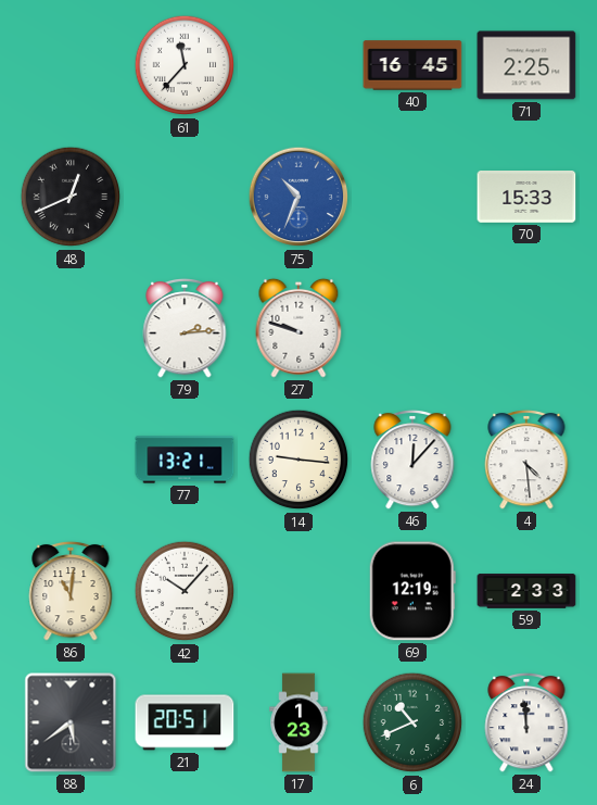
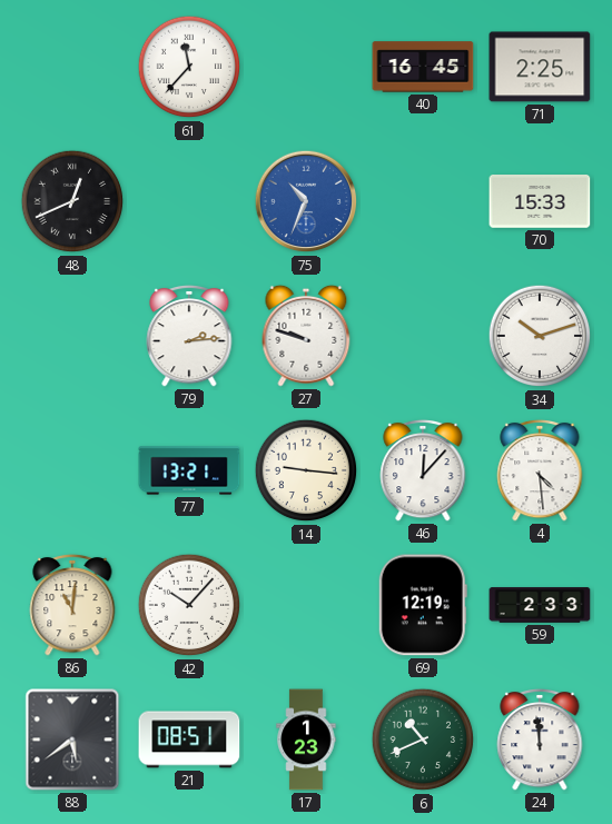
34: none -> 10:12 (540, 336)
21: 20:51 -> 08:51 (189, 739)
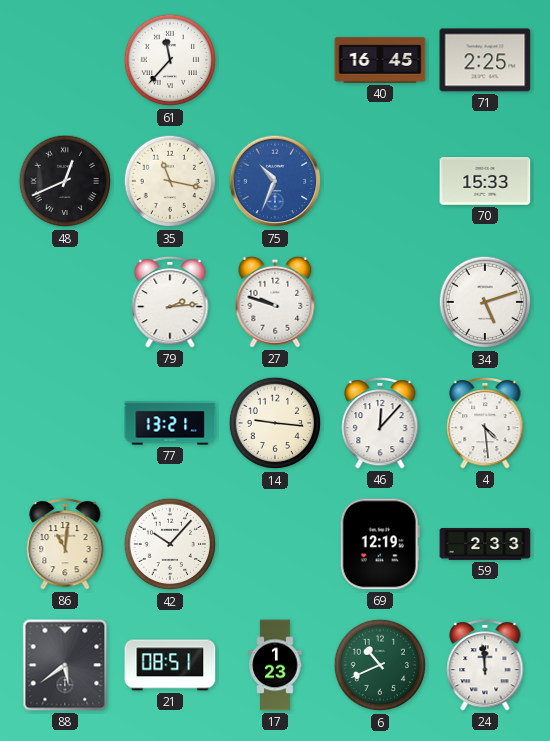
35: none -> 11:17 (170, 181)
34: 10:12 -> 5:12 (485, 302)
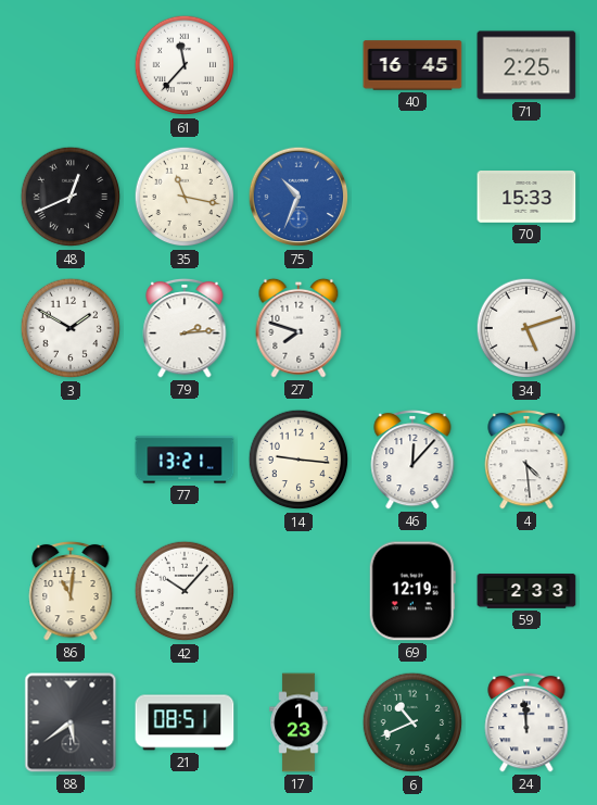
3: none -> 1:50 (71, 328)
27: 9:48 -> 7:48 (298, 328)
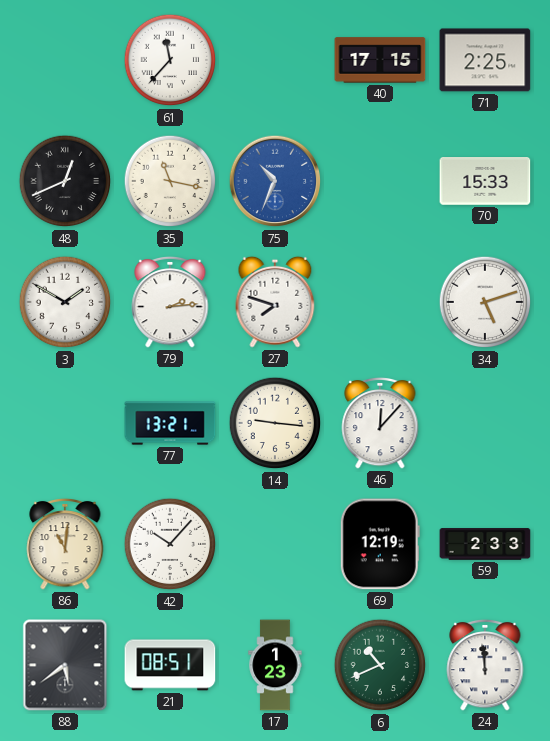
40: 16:45 -> 17:15 (380, 60)
4: 4:29 -> none (526, 460)
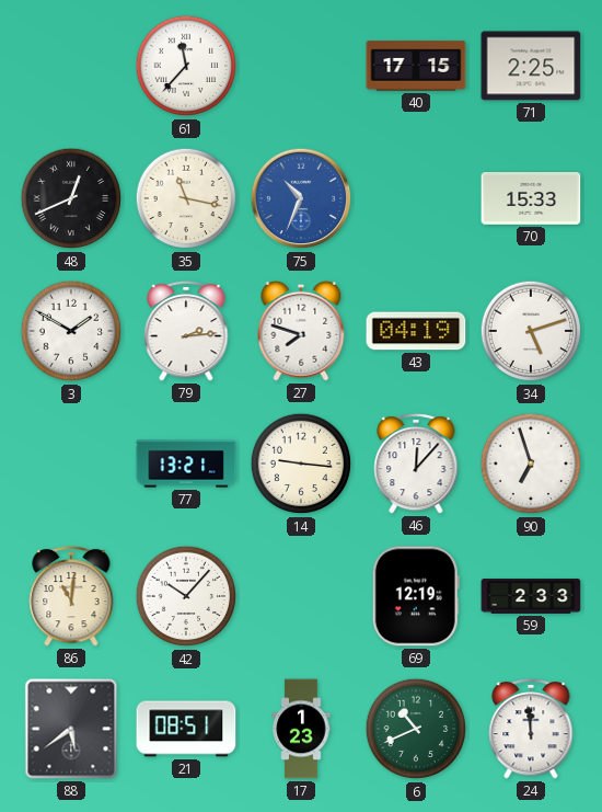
43: none -> 04:19 (416, 331)
90: none -> 6:57 (531, 464)
